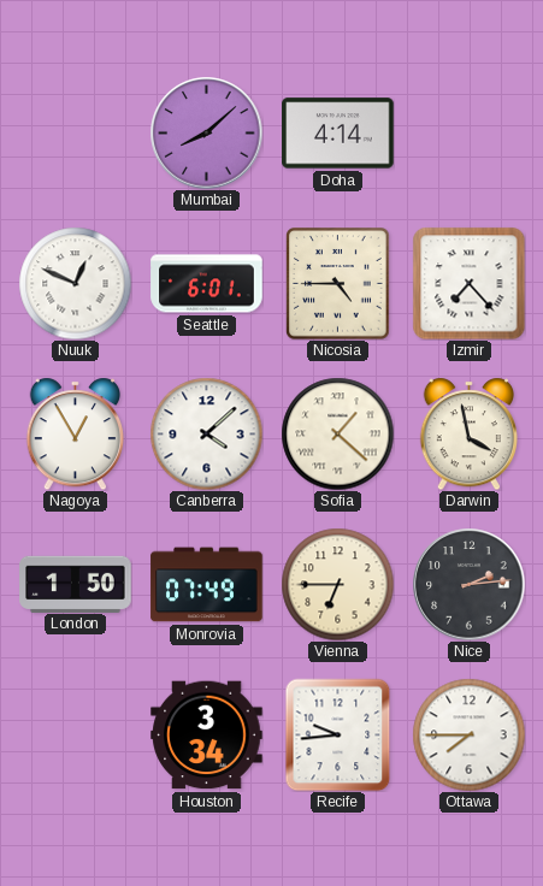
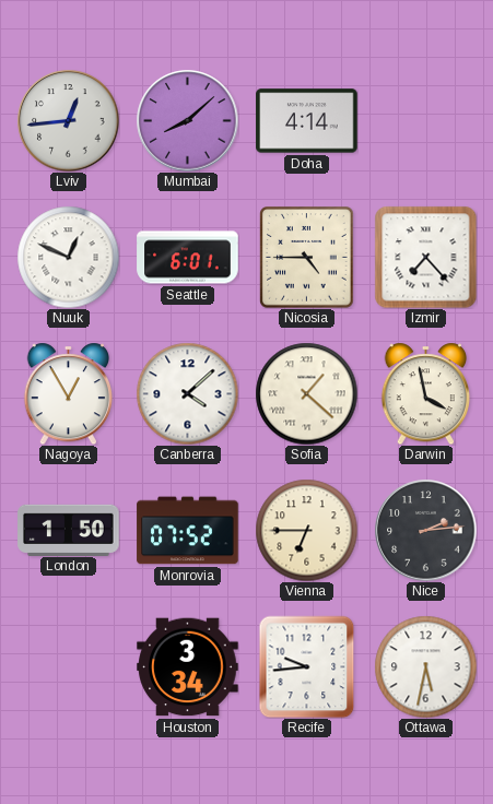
Lviv: none -> 12:44 (68, 120)
Monrovia: 07:49 -> 07:52 (188, 531)
Ottawa: 7:45 -> 5:32 (425, 666)
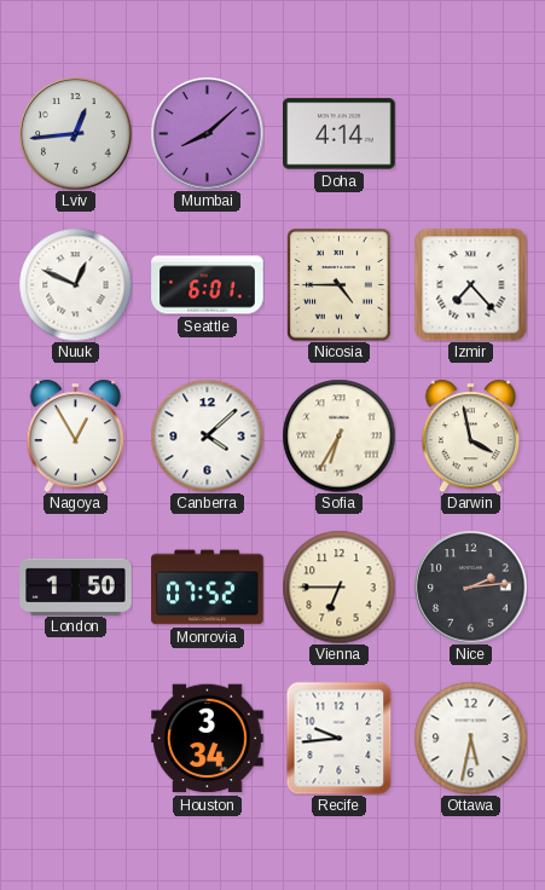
Sofia: 1:22 -> 6:35 (338, 435)
